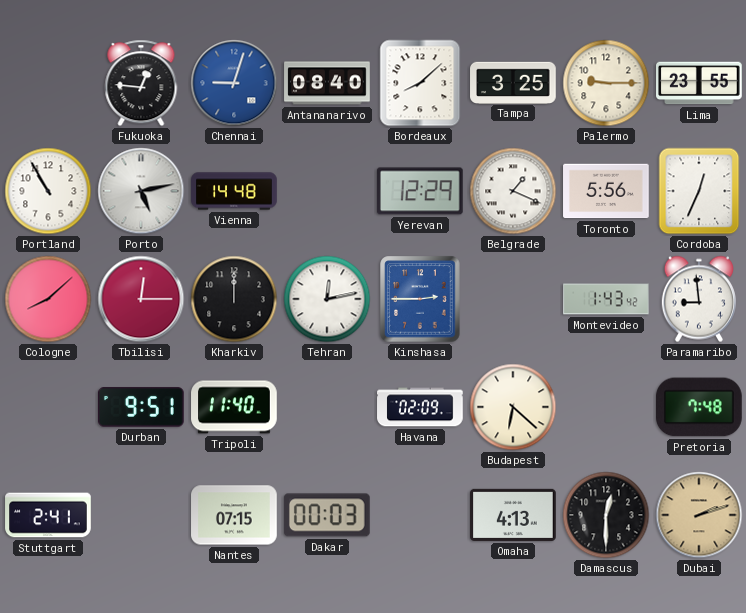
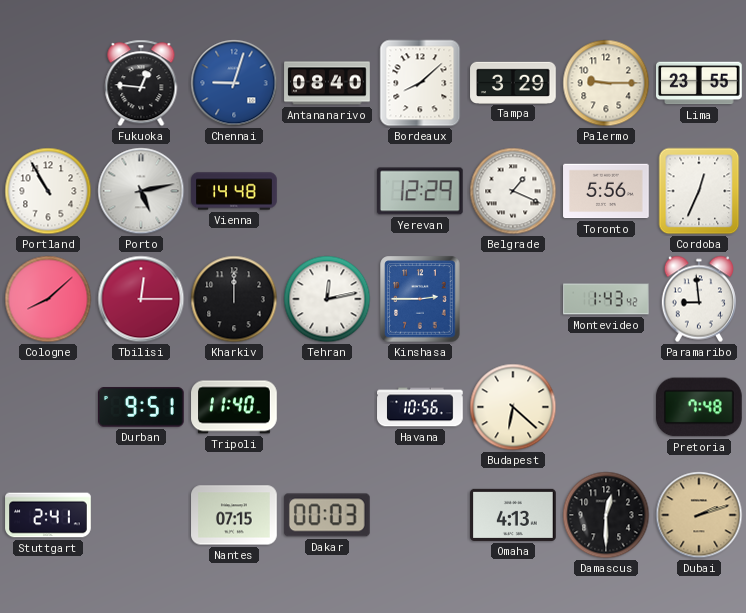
Tampa: 3:25 -> 3:29 (513, 82)
Havana: 02:09 -> 10:56 (420, 407)
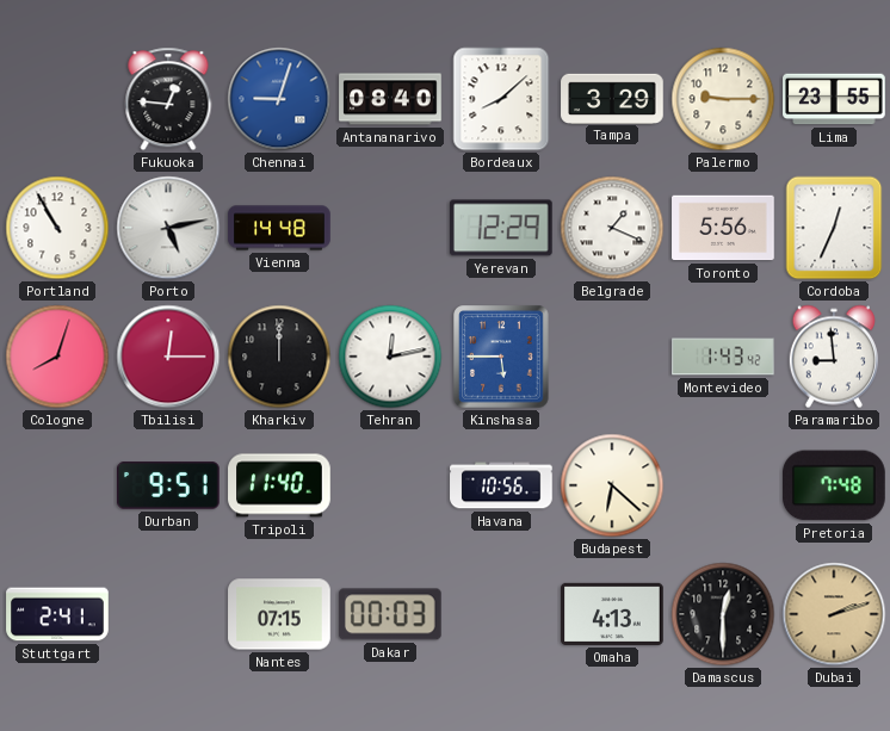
Cologne: 8:08 -> 8:03 (57, 357)
Kinshasa: 2:45 -> 5:45 (501, 357)
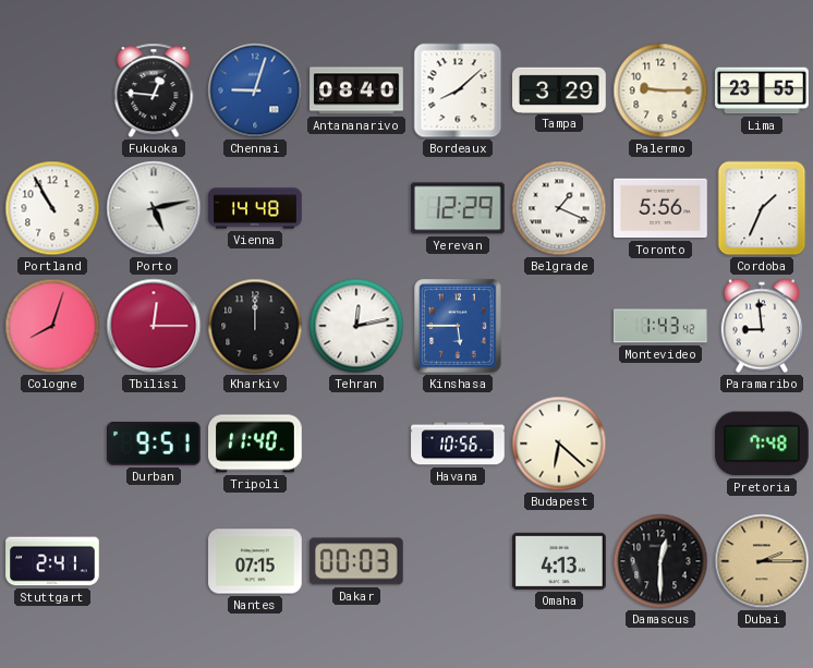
Cordoba: 12:34 -> 1:34 (762, 208)
Dubai: 2:12 -> 2:15 (762, 561)
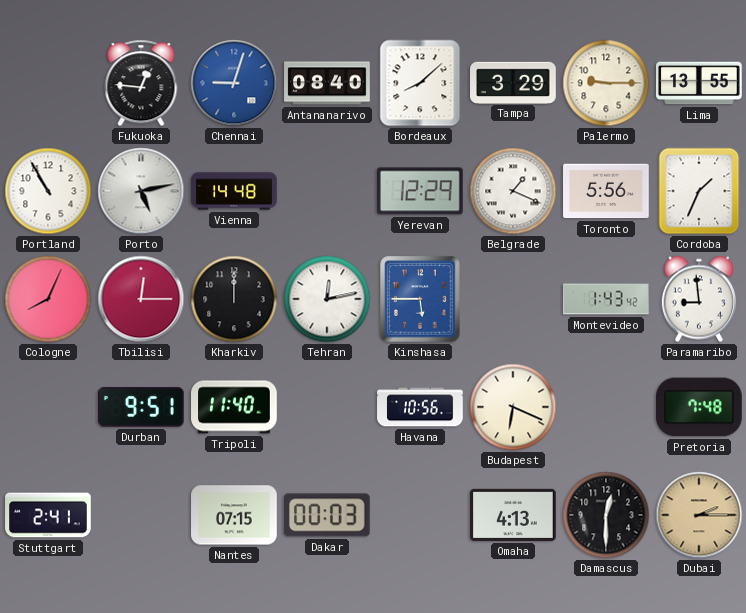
Lima: 23:55 -> 13:55 (699, 83)
Cologne: 8:03 -> 8:04 (48, 299)
Budapest: 6:22 -> 6:19 (513, 407)
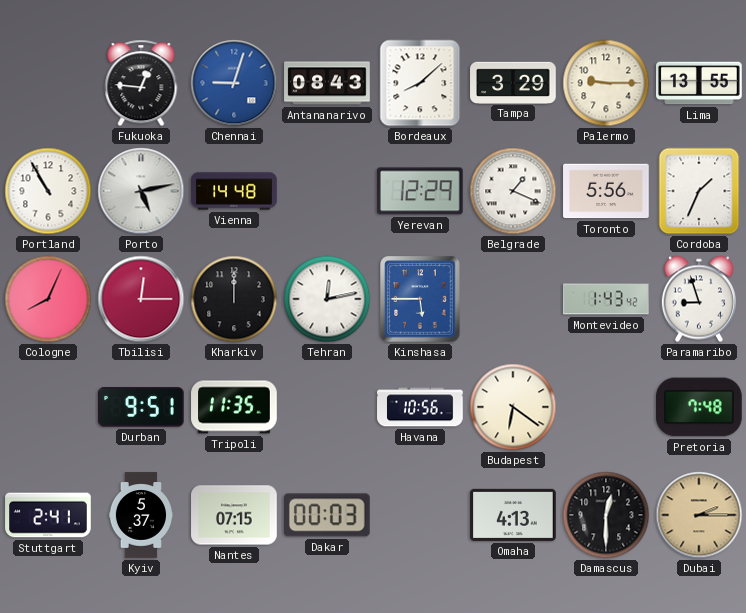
Antananarivo: 08:40 -> 08:43 (327, 83)
Paramaribo: 8:59 -> 8:57 (699, 299)
Tripoli: 11:40 -> 11:35 (234, 407)
Budapest: 6:19 -> 6:21 (513, 407)
Kyiv: none -> 5:37 (140, 515)
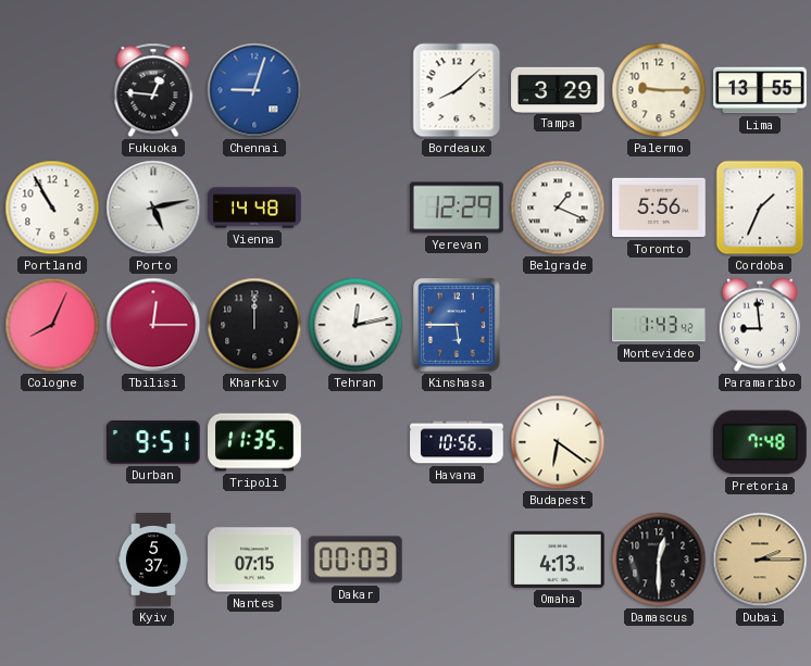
Antananarivo: 08:43 -> none (327, 83)
Paramaribo: 8:57 -> 8:59 (760, 325)
Stuttgart: 2:41 -> none (48, 515)
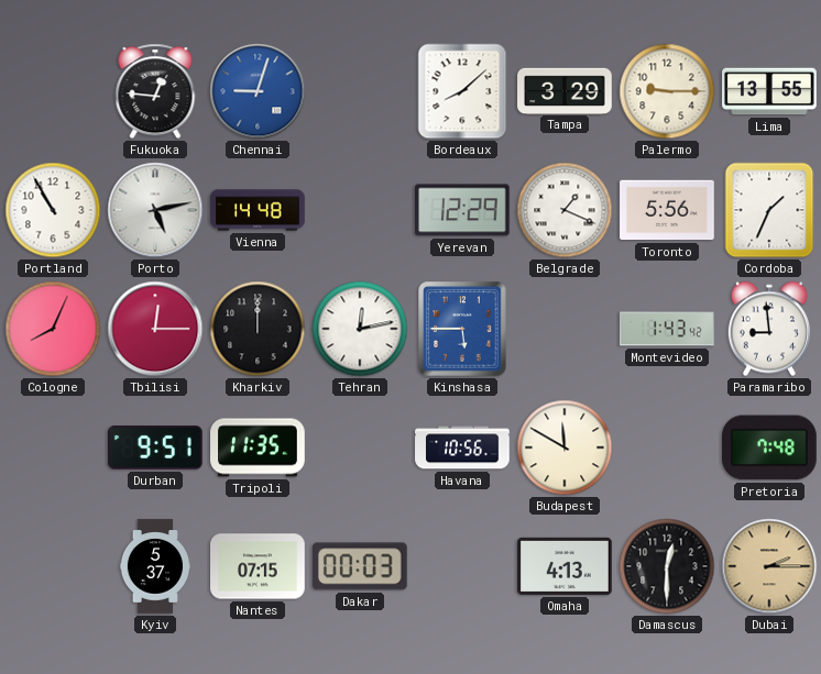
Budapest: 6:21 -> 11:50 (565, 448)
